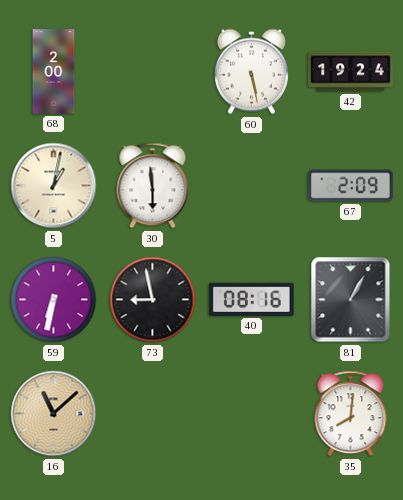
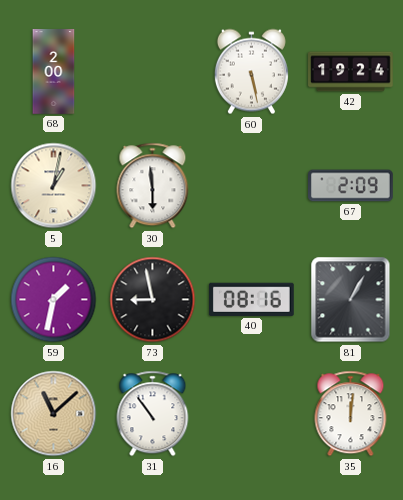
59: 6:32 -> 1:32 (54, 300)
31: none -> 10:54 (153, 414)
35: 8:01 -> 12:01 (351, 414)
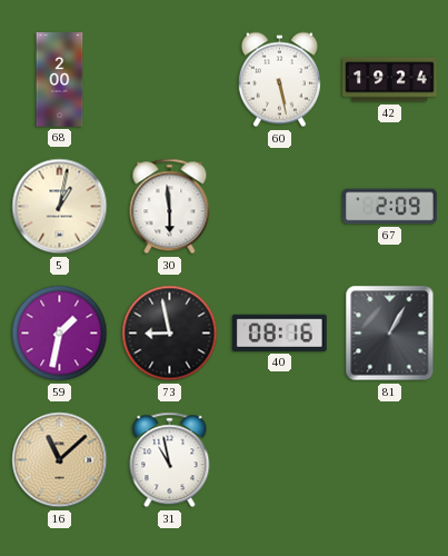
31: 10:54 -> 10:58 (170, 460)
35: 12:01 -> none (351, 414)
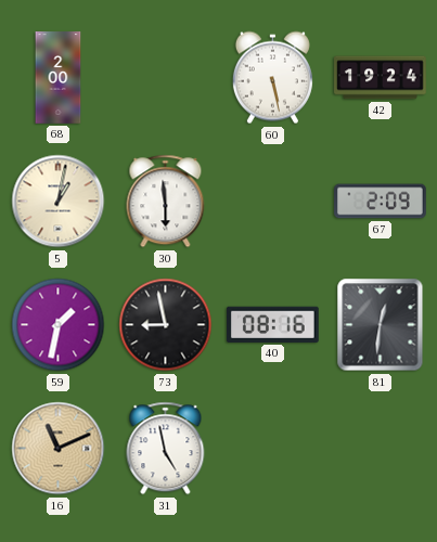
81: 1:05 -> 12:31 (381, 325)
16: 11:08 -> 11:11 (59, 449)
31: 10:58 -> 4:58 (166, 449)
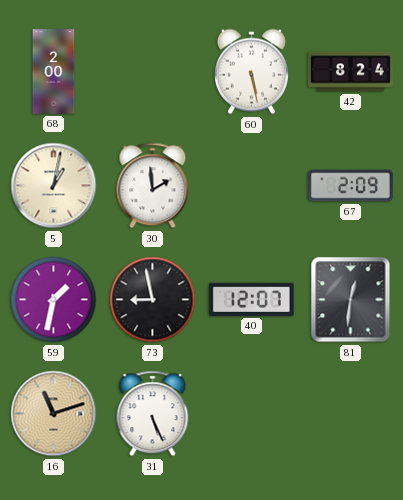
42: 19:24 -> 8:24 (351, 72)
30: 5:59 -> 1:59 (153, 186)
40: 08:16 -> 12:07 (251, 299)
16: 11:11 -> 11:12 (54, 414)
31: 4:58 -> 5:26 (153, 414)
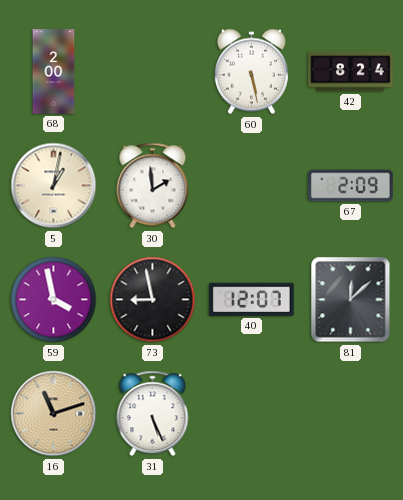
59: 1:32 -> 3:58 (54, 300)
81: 12:31 -> 12:08 (351, 300)
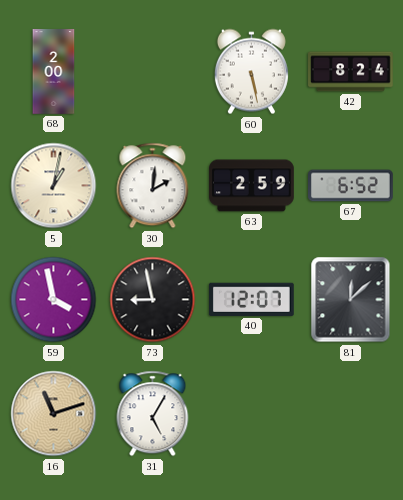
30: 1:59 -> 2:01 (153, 186)
63: none -> 2:59 (252, 186)
67: 2:09 -> 6:52 (351, 186)
31: 5:26 -> 5:05 (153, 414)
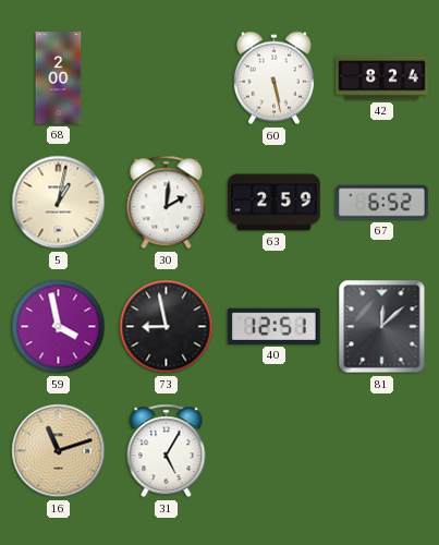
40: 12:07 -> 12:51 (273, 326)
